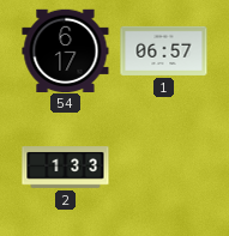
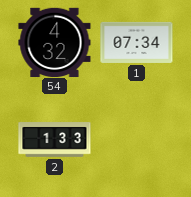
54: 6:17 -> 4:32 (55, 42)
1: 06:57 -> 07:34 (137, 42)
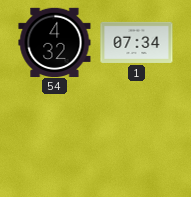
2: 1:33 -> none (55, 140)
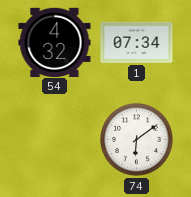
74: none -> 6:09 (137, 140)
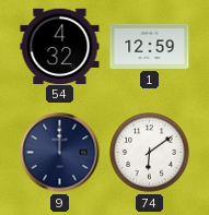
1: 07:34 -> 12:59 (150, 46)
9: none -> 12:00 (60, 153)
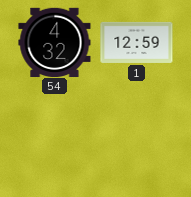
9: 12:00 -> none (60, 153)
74: 6:09 -> none (150, 153)
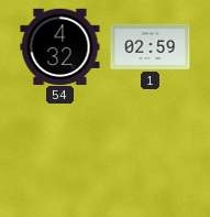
1: 12:59 -> 02:59 (151, 46)
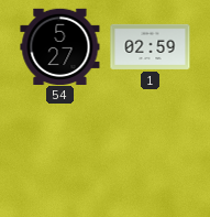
54: 4:32 -> 5:27 (60, 46)
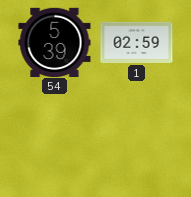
54: 5:27 -> 5:39 (55, 42)
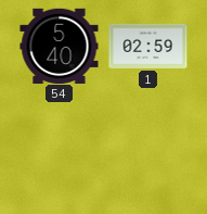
54: 5:39 -> 5:40 (60, 46)
